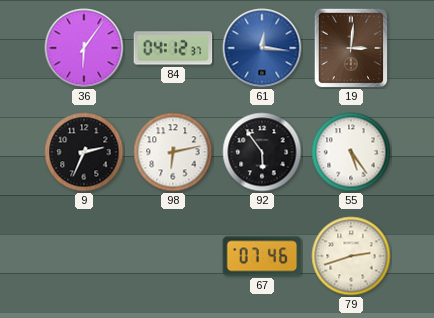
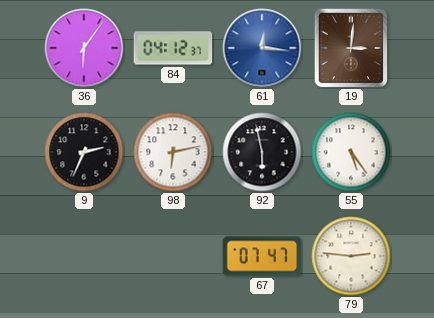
92: 5:54 -> 5:58 (262, 152)
67: 07:46 -> 07:47 (262, 256)
79: 2:42 -> 2:46 (351, 256)
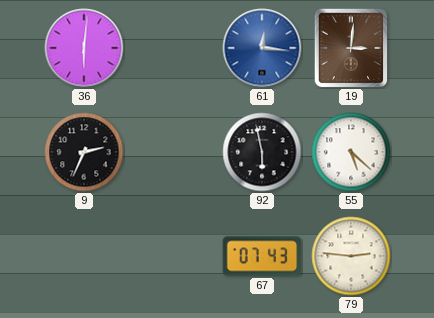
36: 6:06 -> 6:01 (84, 48)
84: 04:12 -> none (173, 48)
98: 6:13 -> none (173, 152)
55: 5:24 -> 5:22 (351, 152)
67: 07:47 -> 07:43 (262, 256)
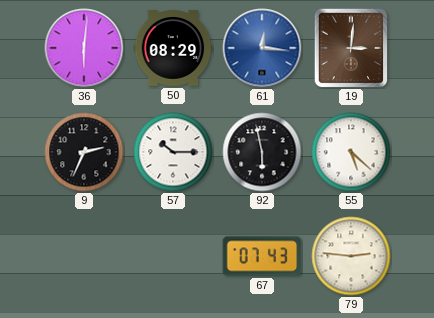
50: none -> 08:29 (173, 48)
57: none -> 10:15 (173, 152)
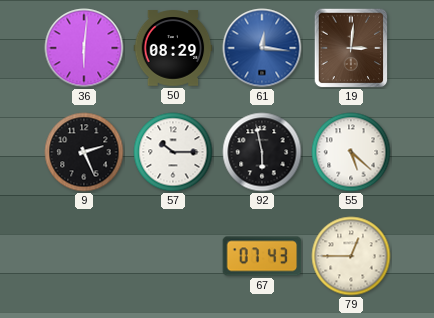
9: 2:34 -> 2:26 (84, 152)
79: 2:46 -> 12:45 (351, 256)
